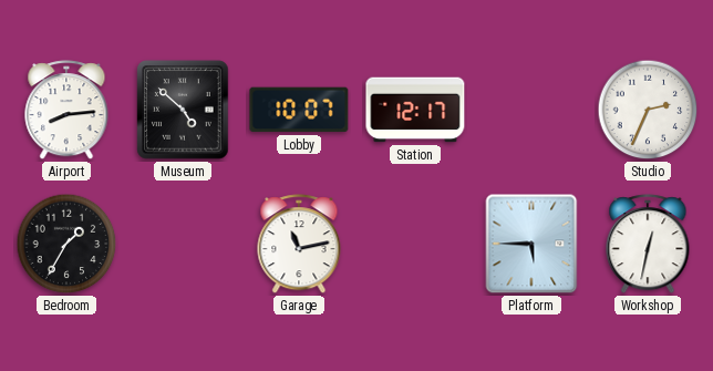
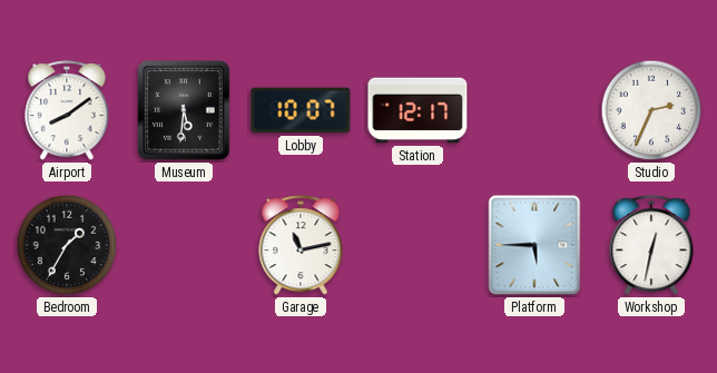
Airport: 8:14 -> 8:09 (67, 111)
Museum: 4:52 -> 5:31 (184, 110)
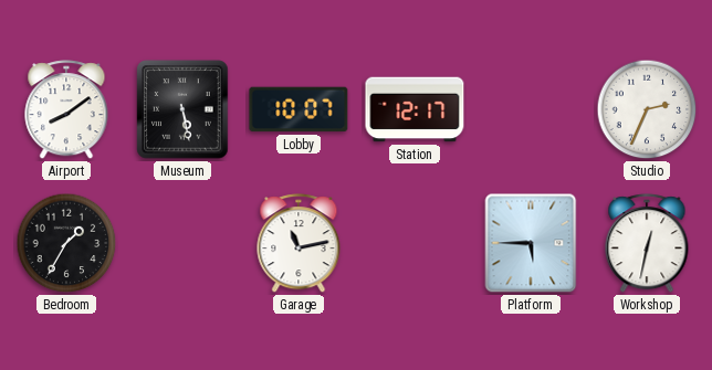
Museum: 5:31 -> 5:28 (182, 109)
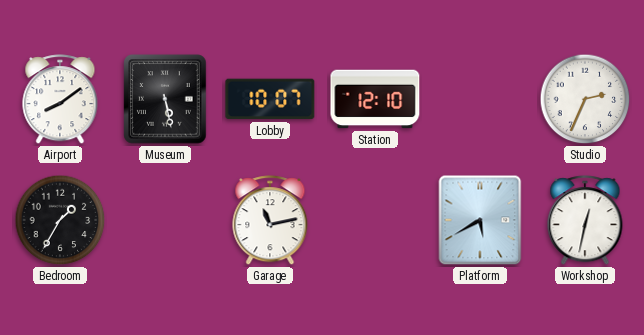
Station: 12:17 -> 12:10 (375, 99)
Platform: 5:45 -> 5:40 (480, 220)
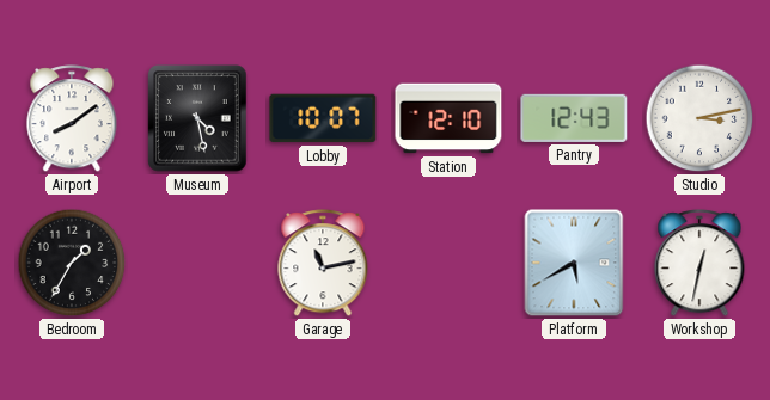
Museum: 5:28 -> 4:28 (197, 118)
Pantry: none -> 12:43 (574, 118)
Studio: 2:34 -> 3:13 (699, 118)
